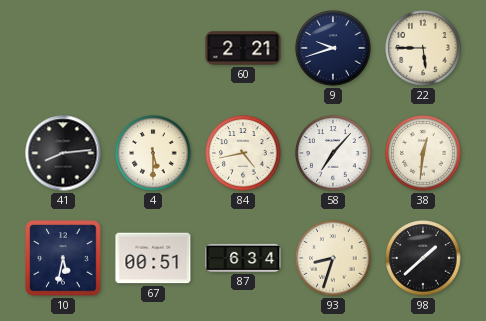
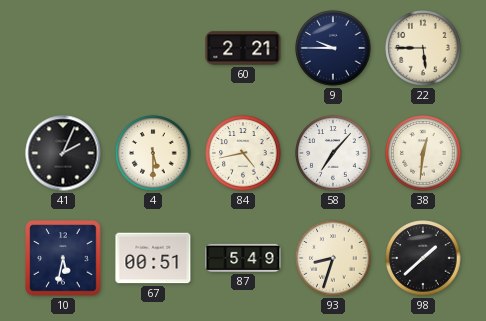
9: 9:42 -> 9:45 (333, 48)
41: 8:14 -> 2:04 (63, 153)
87: 6:34 -> 5:49 (243, 258)
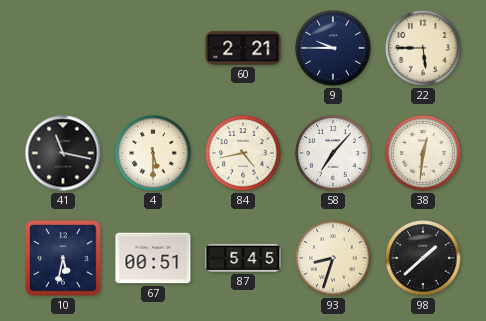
41: 2:04 -> 11:17 (63, 153)
87: 5:49 -> 5:45 (243, 258)
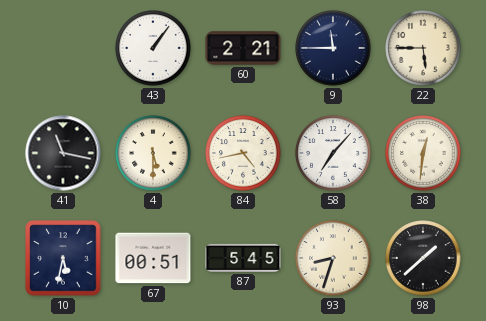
43: none -> 1:06 (153, 48)
9: 9:45 -> 11:45 (333, 48)
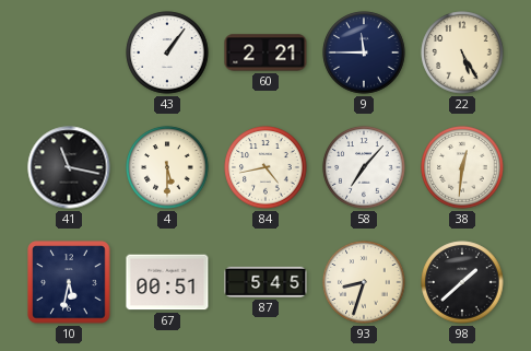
22: 5:45 -> 5:25 (462, 52)
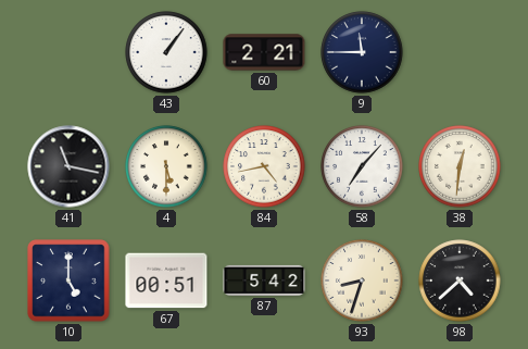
22: 5:25 -> none (462, 52)
10: 5:32 -> 5:00 (68, 281)
87: 5:45 -> 5:42 (264, 281)
98: 1:38 -> 4:38 (460, 281)
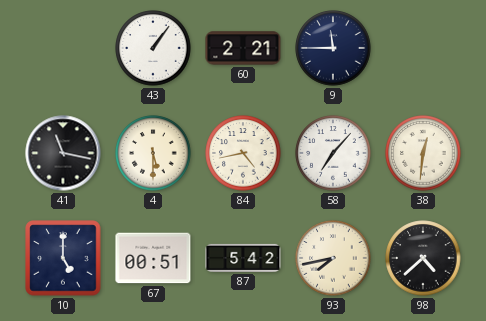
93: 8:33 -> 7:43 (333, 258)
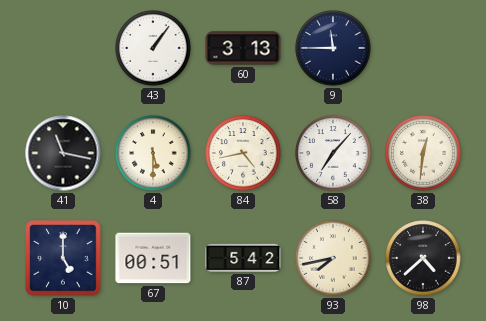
60: 2:21 -> 3:13 (243, 48)
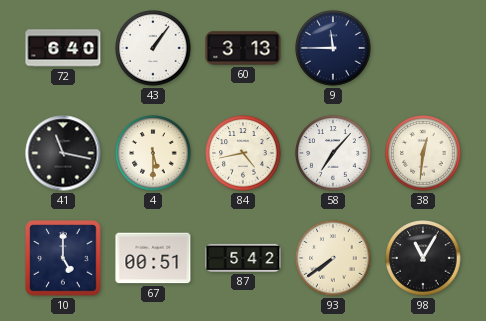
72: none -> 6:40 (63, 48)
93: 7:43 -> 7:39 (333, 258)
98: 4:38 -> 11:05 (423, 258)
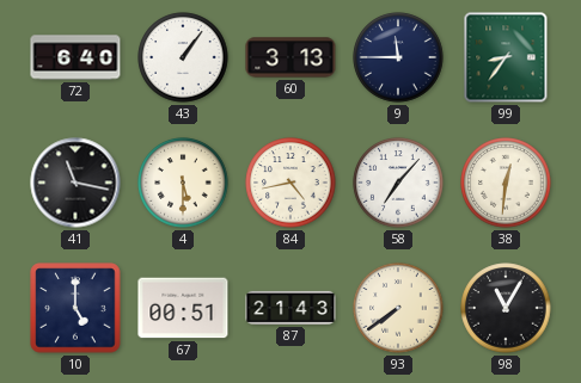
99: none -> 8:36 (506, 57)
87: 5:42 -> 21:43 (290, 308)
